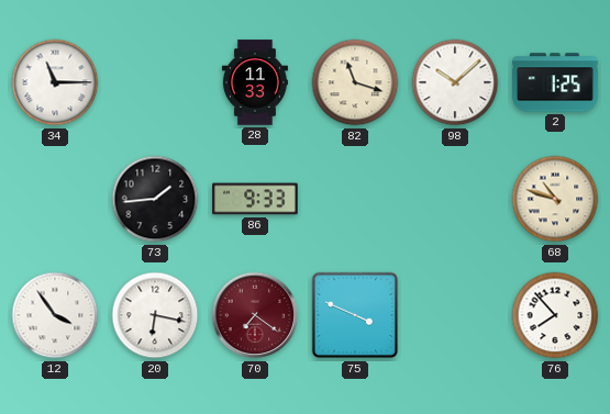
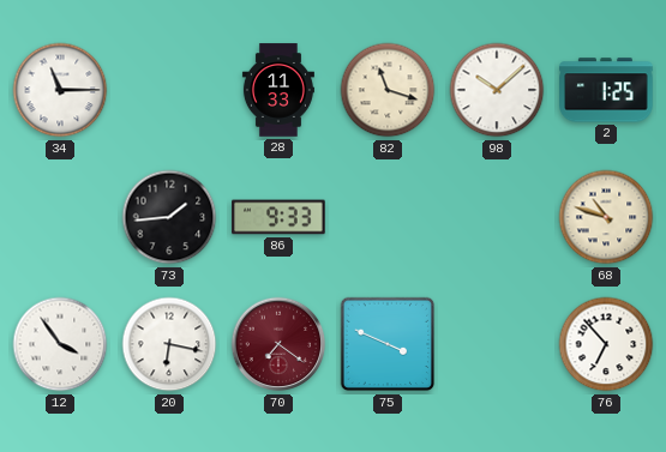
76: 7:53 -> 6:53 (606, 344)
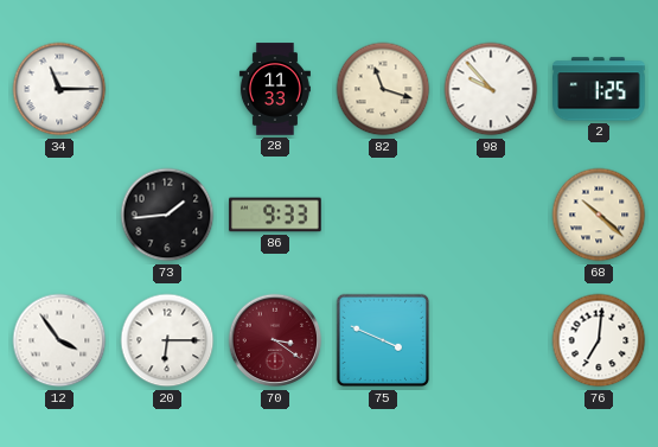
98: 10:08 -> 9:53 (491, 89)
68: 10:48 -> 10:22 (599, 215)
20: 6:17 -> 6:15 (167, 340)
70: 7:21 -> 3:21 (275, 340)
76: 6:53 -> 7:01 (599, 340)
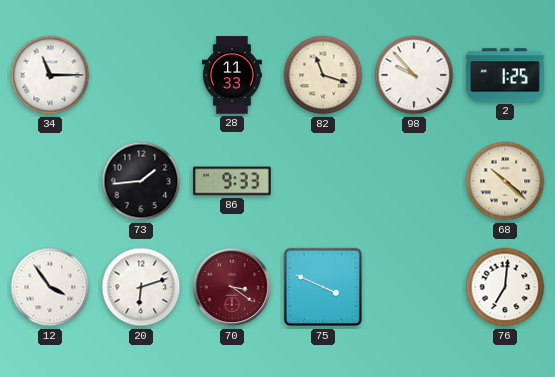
20: 6:15 -> 6:12 (141, 287)
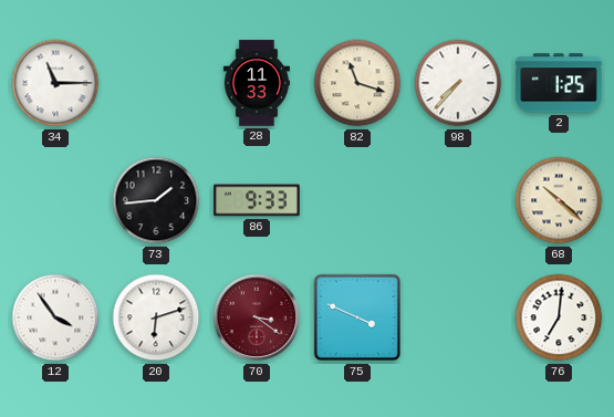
98: 9:53 -> 7:37 (458, 83)
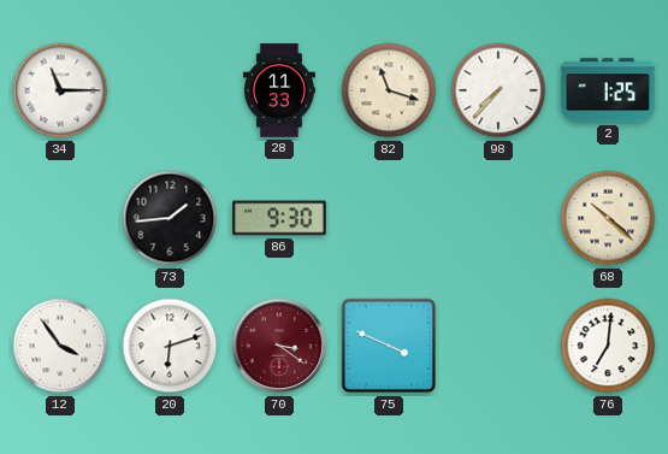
86: 9:33 -> 9:30 (279, 218)
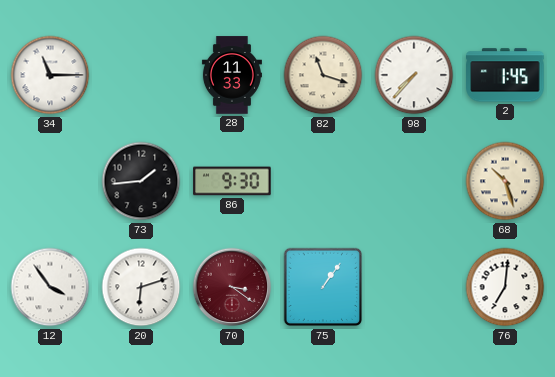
2: 1:25 -> 1:45 (505, 75)
68: 10:22 -> 10:27 (505, 181)
75: 3:49 -> 1:06 (323, 287)
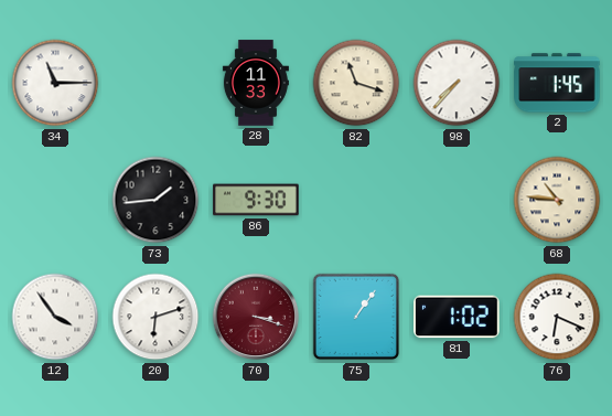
68: 10:27 -> 10:46 (557, 200)
70: 3:21 -> 3:18 (256, 317)
81: none -> 1:02 (457, 317)
76: 7:01 -> 6:19 (557, 317)
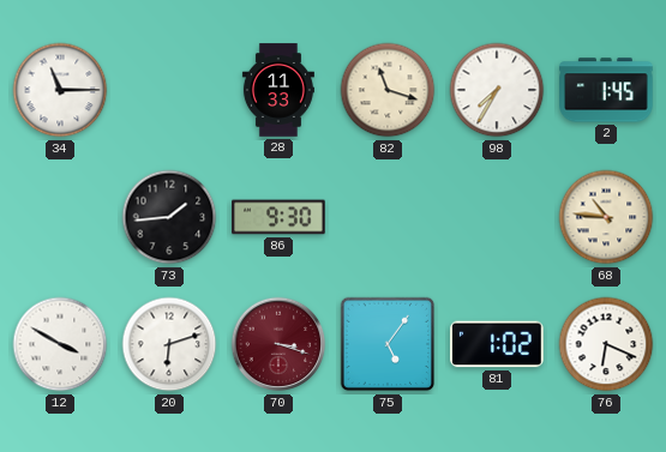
98: 7:37 -> 7:35 (497, 90)
12: 3:54 -> 3:50 (60, 344)
75: 1:06 -> 5:06 (388, 344)
